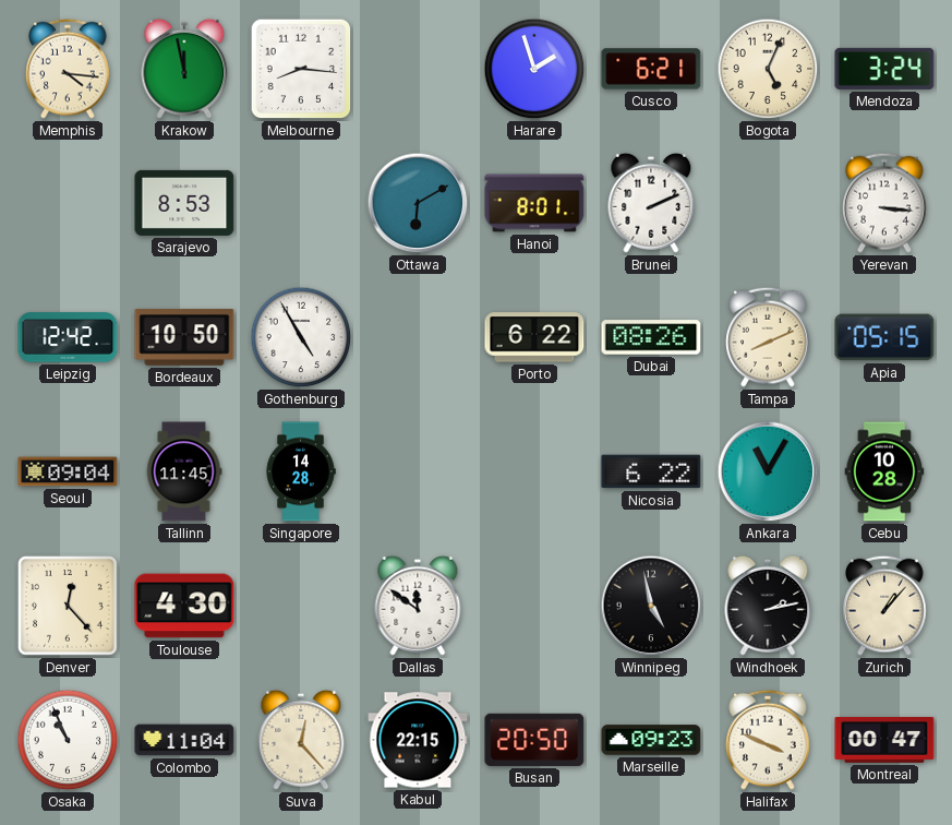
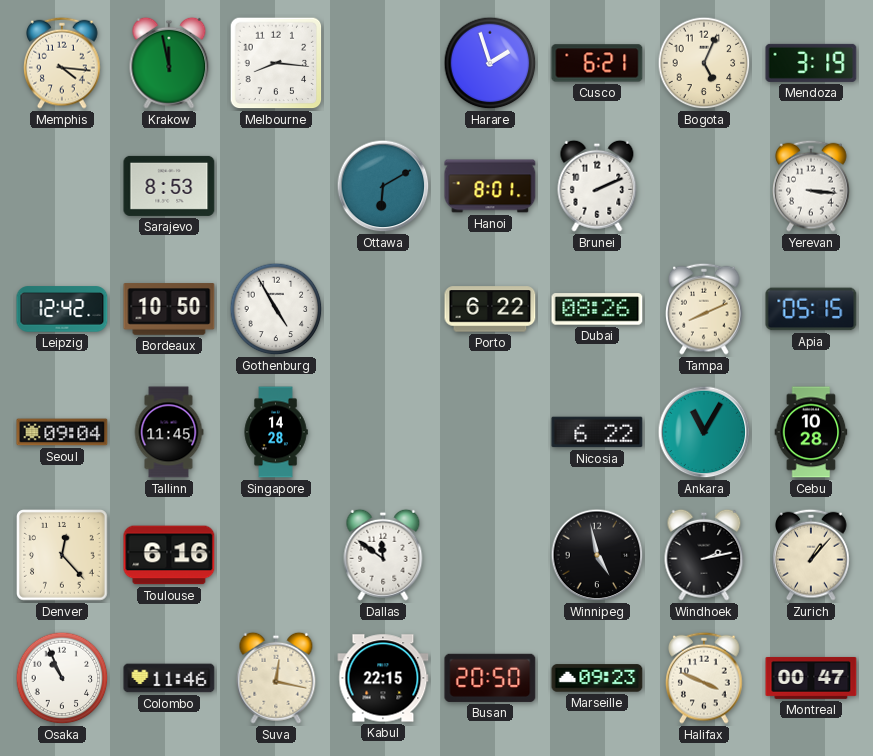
Mendoza: 3:24 -> 3:19 (811, 63)
Toulouse: 4:30 -> 6:16 (169, 555)
Colombo: 11:04 -> 11:46 (169, 678)
Suva: 12:23 -> 12:17 (276, 678)
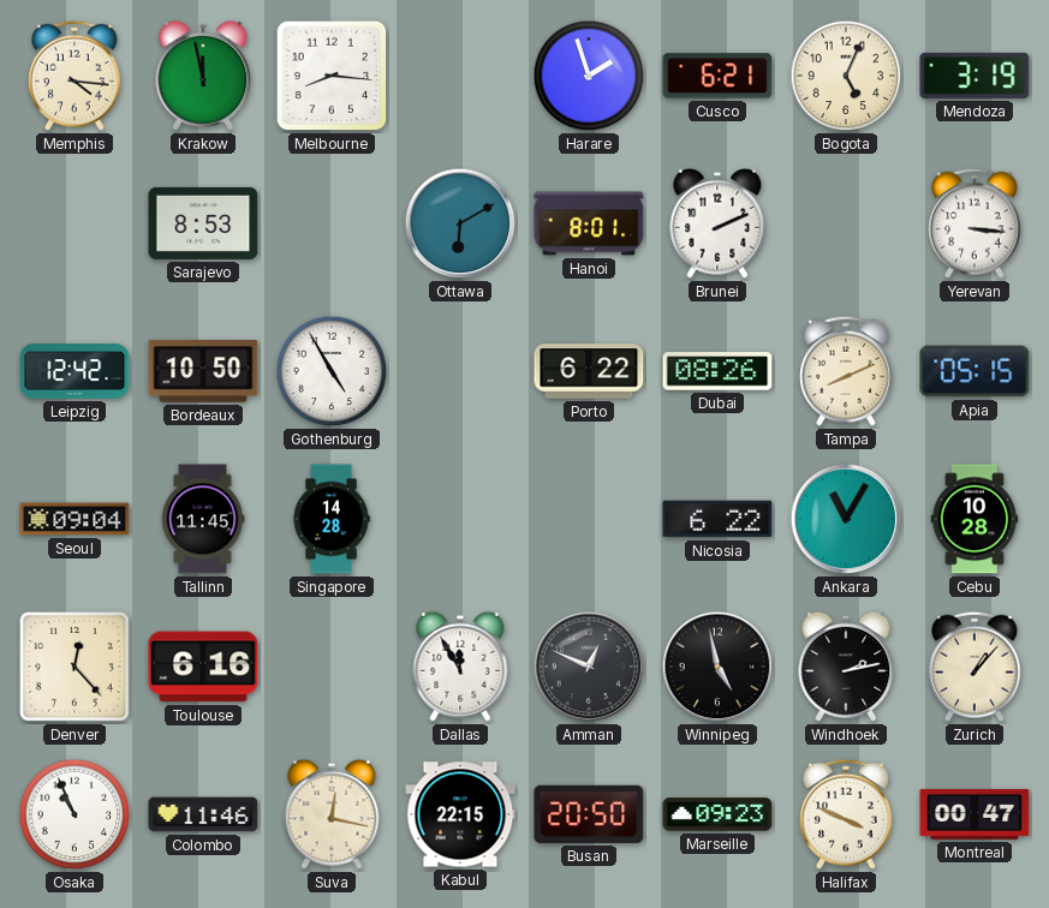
Dallas: 11:51 -> 11:55 (460, 667)
Amman: none -> 12:49 (589, 667)
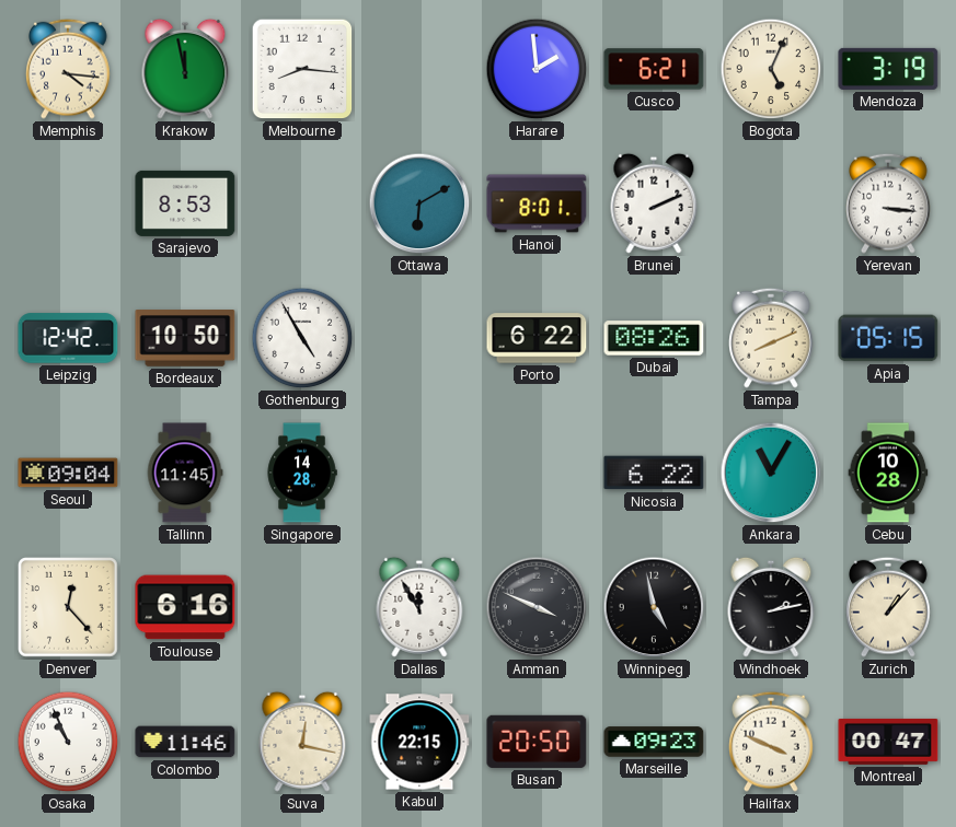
Harare: 1:57 -> 1:59 (537, 69)
Amman: 12:49 -> 3:49 (537, 607)
